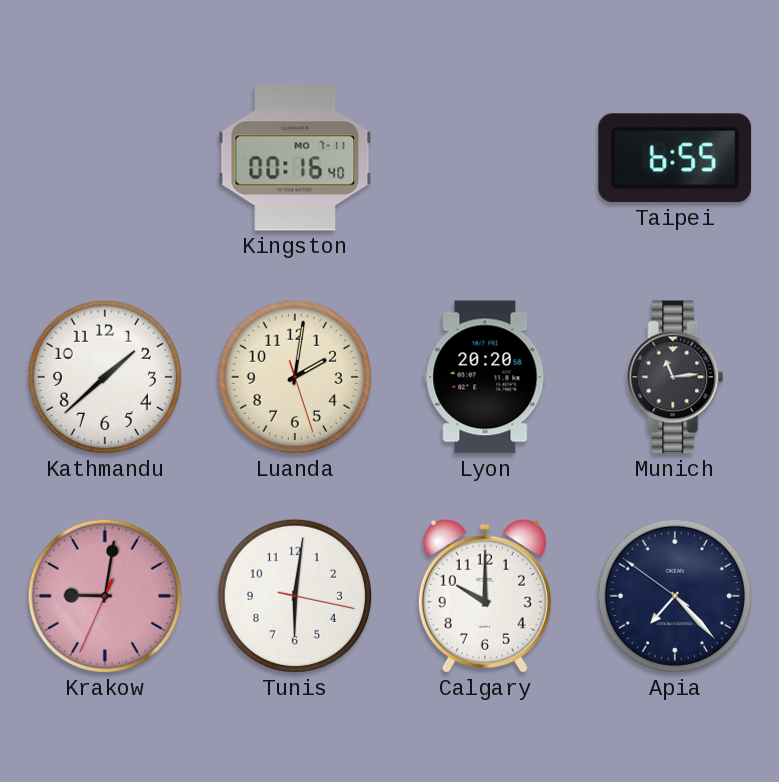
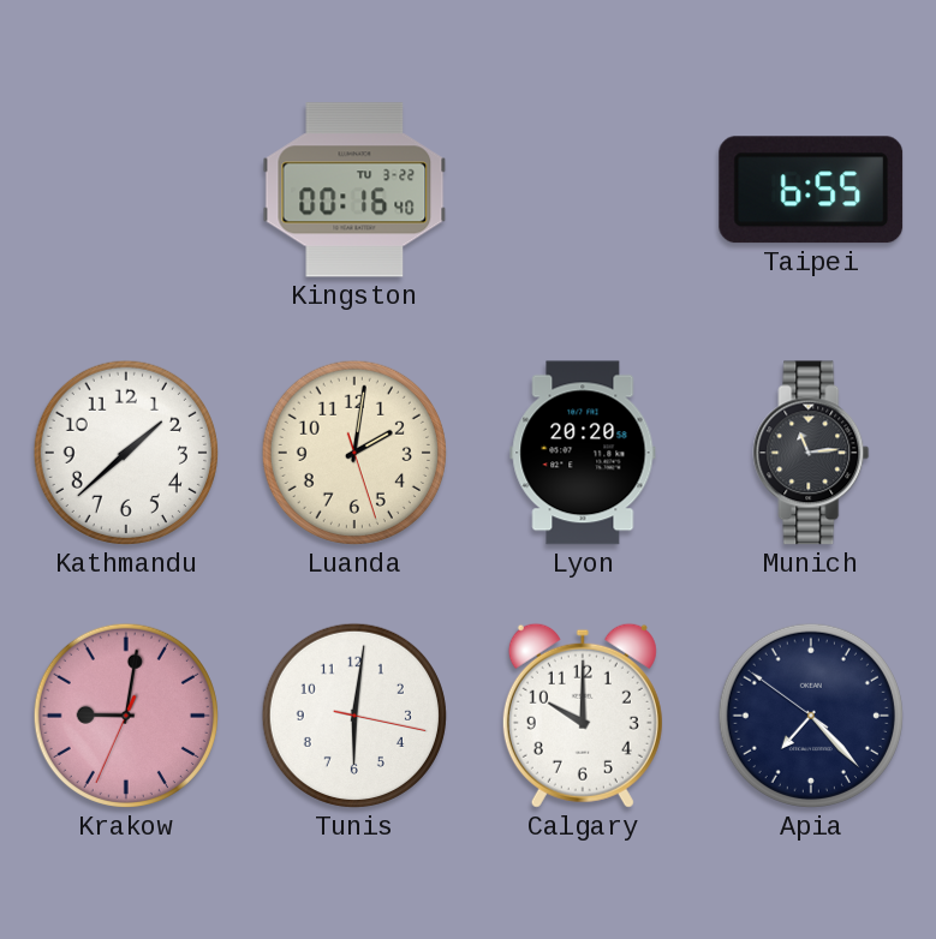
Kingston date: MO 7-11 -> TU 3-22 (354, 190)
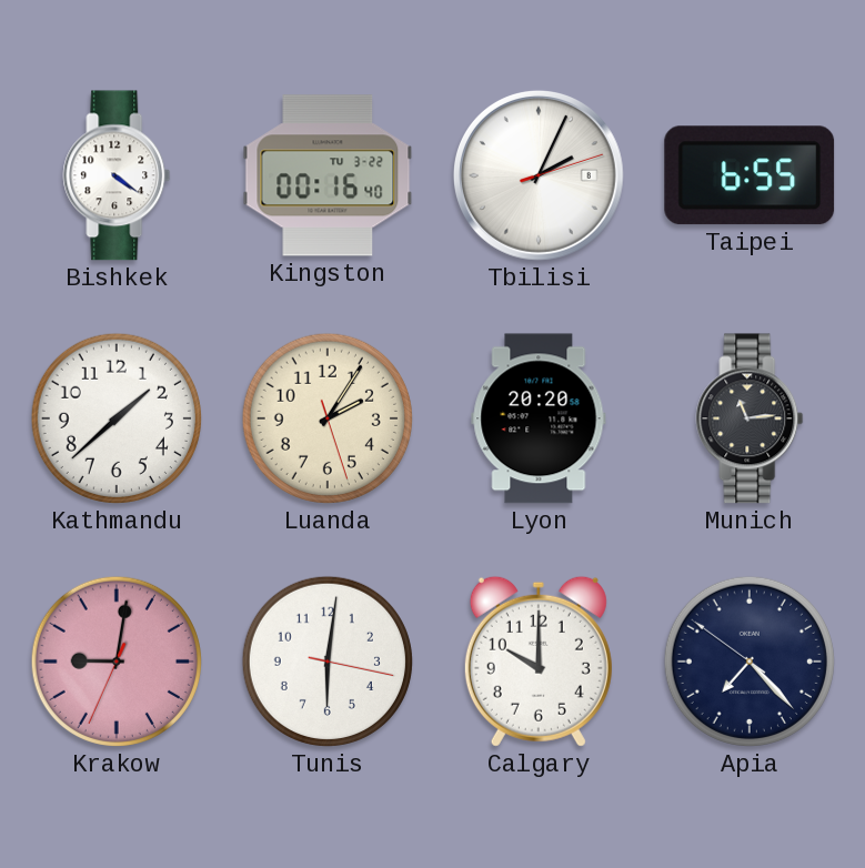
Bishkek: none -> 4:21 (117, 175)
Tbilisi: none -> 2:04 (539, 175)
Luanda: 2:01 -> 2:05 (328, 418)
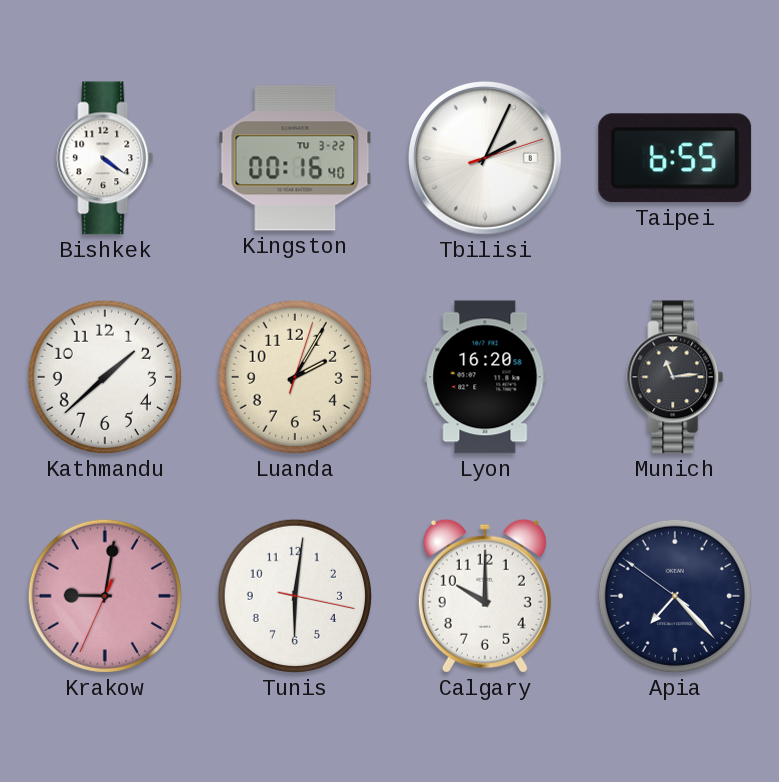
Luanda: 2:05:27 -> 2:05:03 (295, 377)
Lyon: 20:20 -> 16:20 (485, 377)
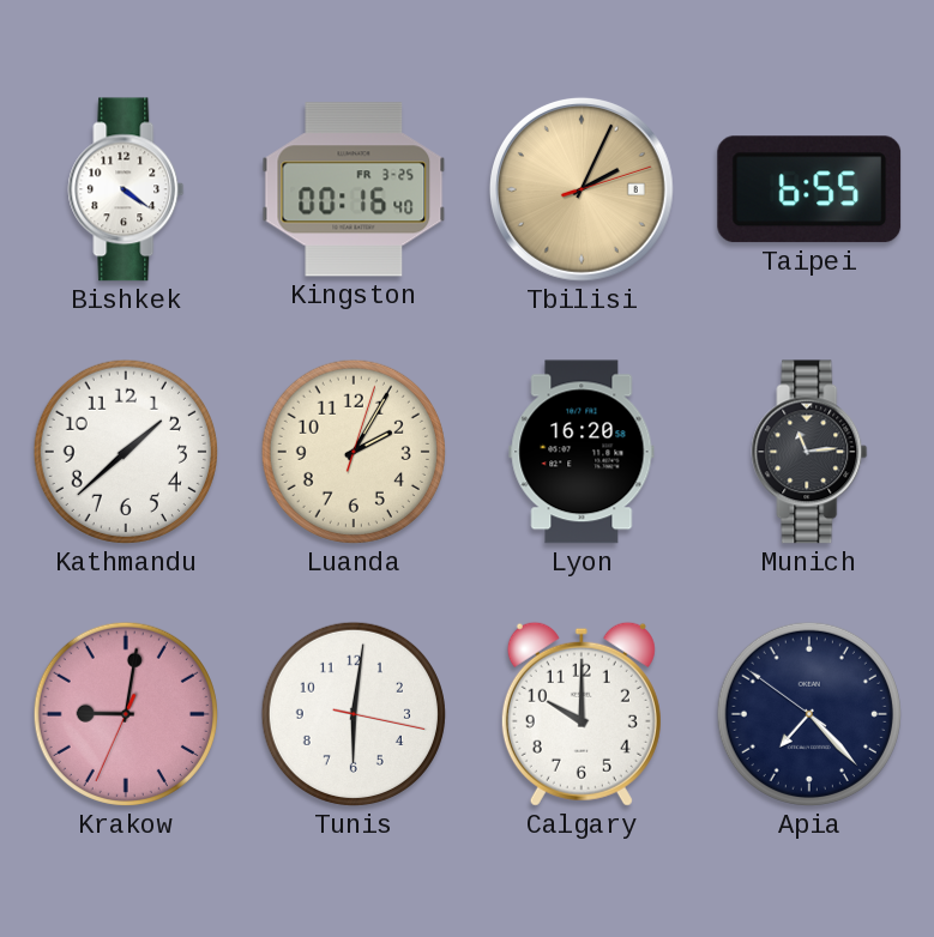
Kingston date: TU 3-22 -> FR 3-25 (354, 189)
Tbilisi dial: white -> champagne (582, 189)
